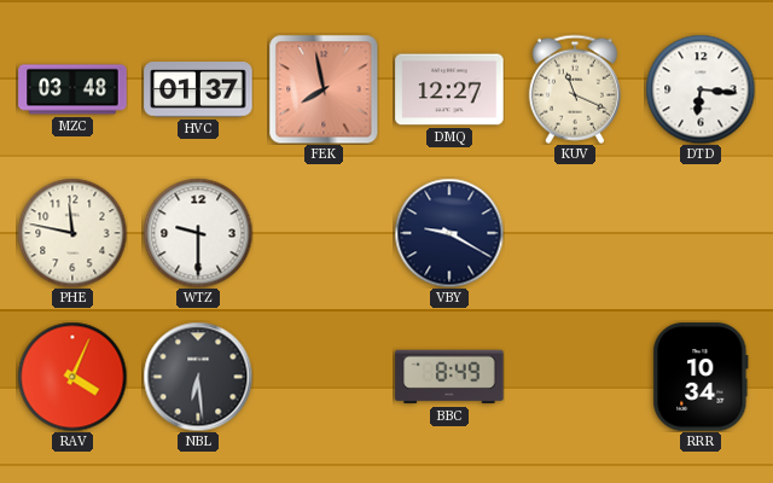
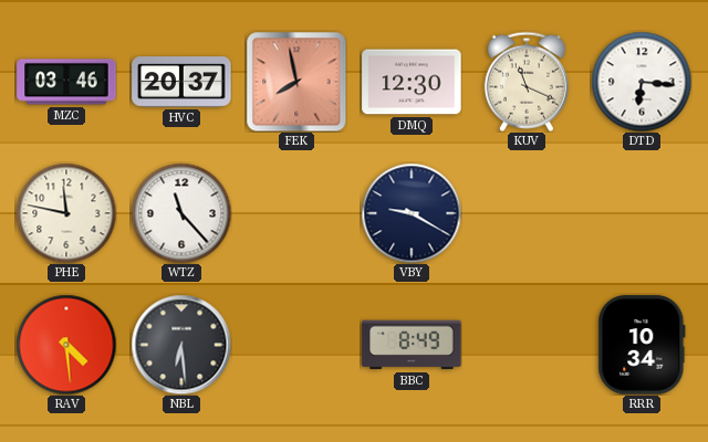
MZC: 03:48 -> 03:46 (66, 82)
HVC: 01:37 -> 20:37 (181, 82)
DMQ: 12:27 -> 12:30 (412, 82)
WTZ: 9:30 -> 11:23 (181, 213)
RAV: 4:04 -> 4:29 (66, 345)
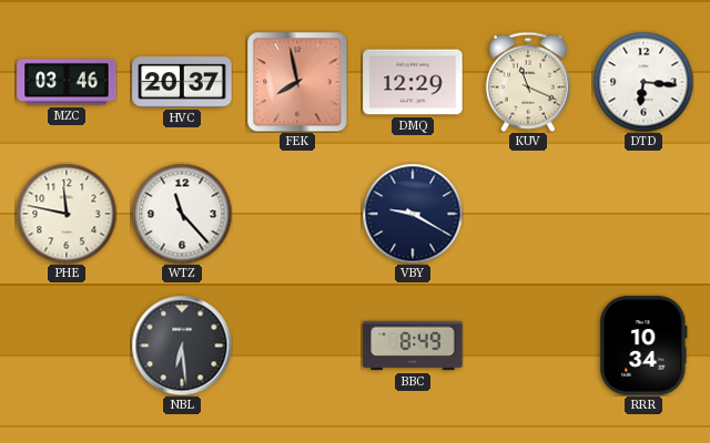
DMQ: 12:30 -> 12:29 (413, 82)
RAV: 4:29 -> none (66, 345)
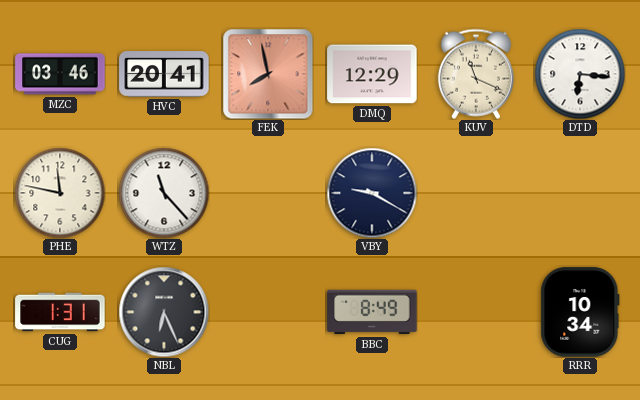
HVC: 20:37 -> 20:41 (164, 74)
CUG: none -> 1:31 (60, 312)
NBL: 6:29 -> 6:26 (164, 312)
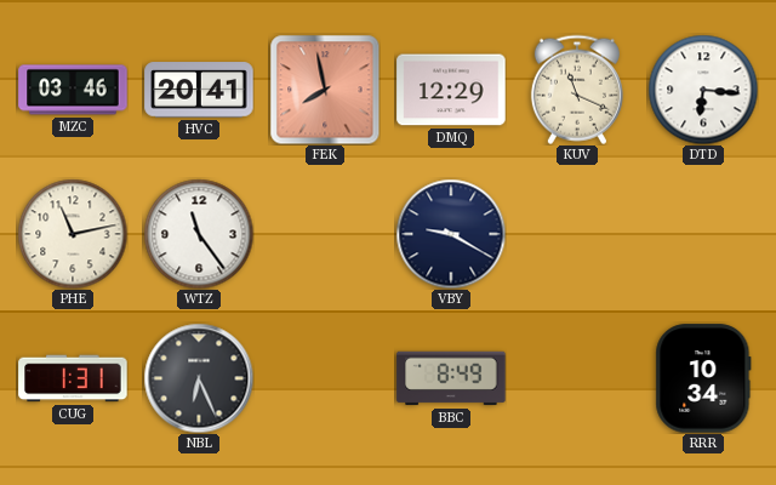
PHE: 11:47 -> 11:13 (73, 234)
WTZ: 11:23 -> 11:24 (199, 234)
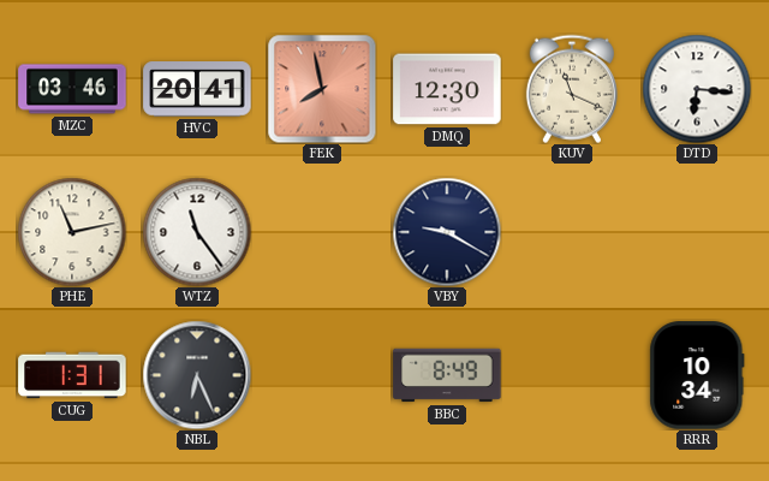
DMQ: 12:29 -> 12:30 (447, 89)
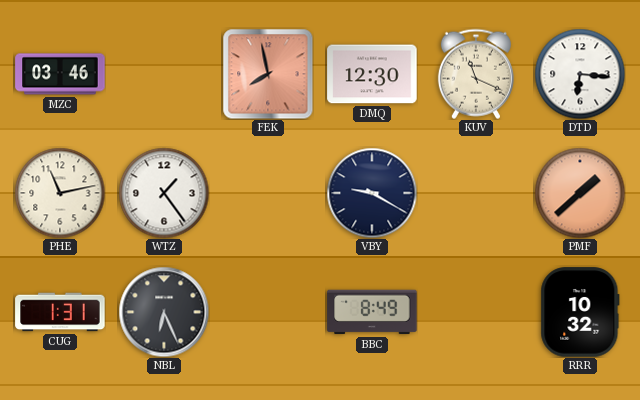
HVC: 20:41 -> none (197, 89)
WTZ: 11:24 -> 1:24 (164, 193)
PMF: none -> 1:38 (580, 193)
RRR: 10:34 -> 10:32 (580, 312)
